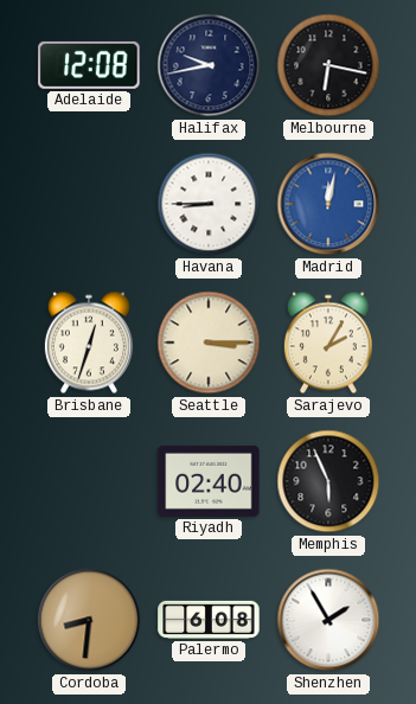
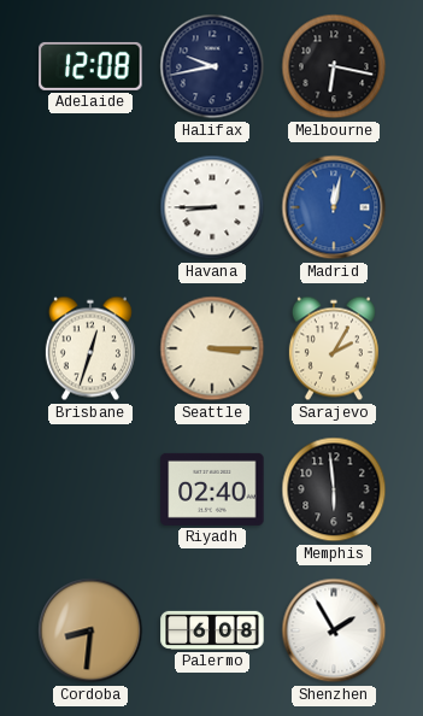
Memphis: 5:56 -> 5:59 (334, 489)
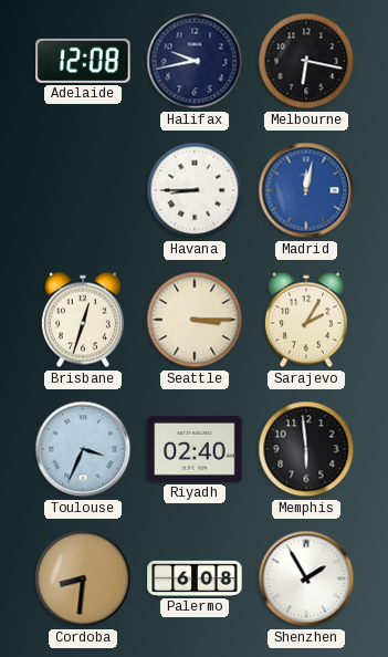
Toulouse: none -> 3:34 (83, 449)
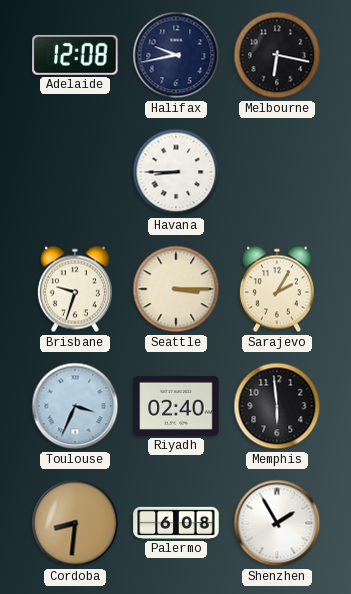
Madrid: 12:02 -> none (306, 190)
Brisbane: 12:33 -> 9:33 (75, 289)
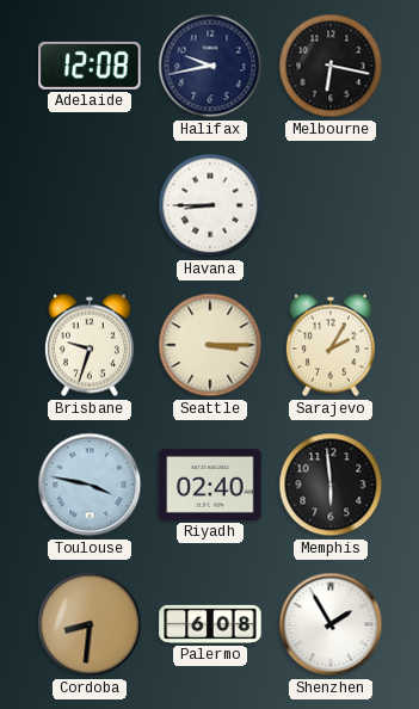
Toulouse: 3:34 -> 3:47 (90, 485)
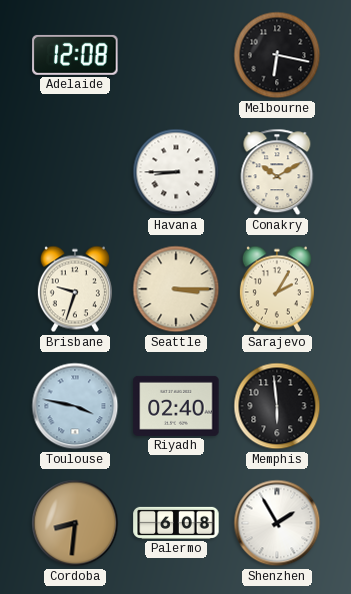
Halifax: 9:43 -> none (210, 66)
Conakry: none -> 10:10 (277, 172)
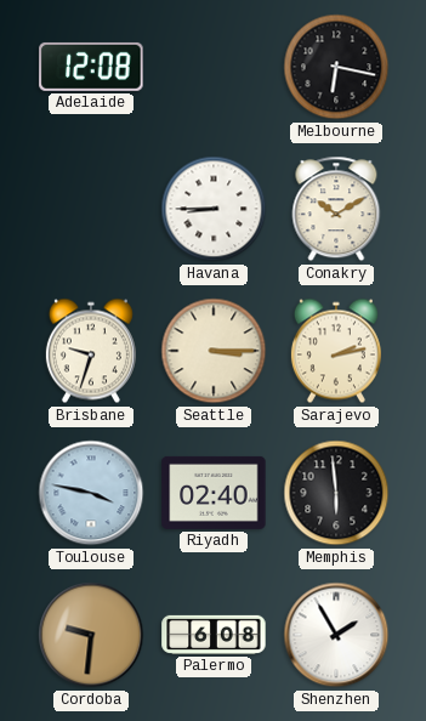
Sarajevo: 2:05 -> 2:13 (336, 351)
Cordoba: 8:31 -> 9:31 (91, 635)
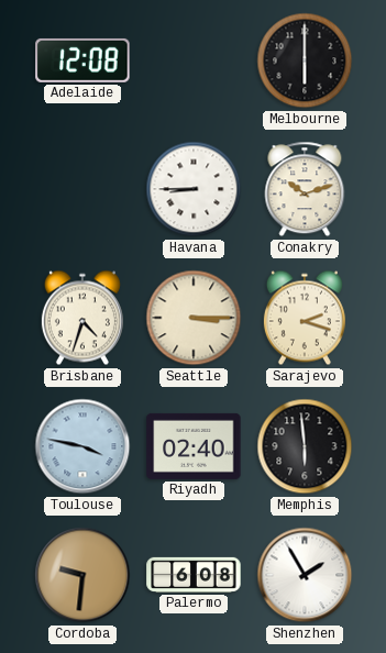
Melbourne: 6:17 -> 6:00 (305, 60)
Conakry: 10:10 -> 10:12 (305, 189)
Brisbane: 9:33 -> 4:33 (82, 318)
Sarajevo: 2:13 -> 2:18 (305, 318)
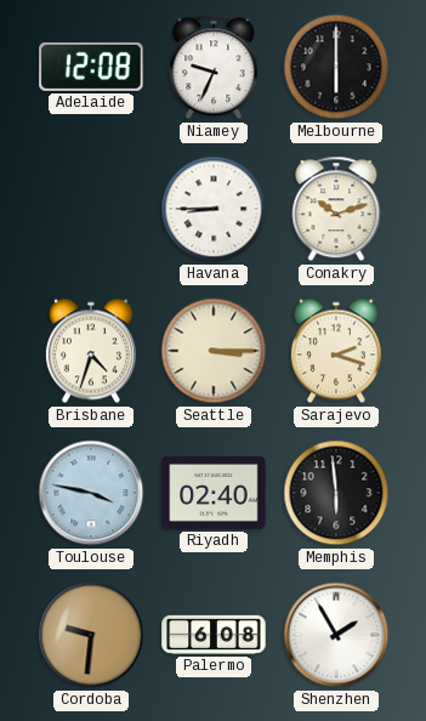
Niamey: none -> 9:34 (214, 67)
